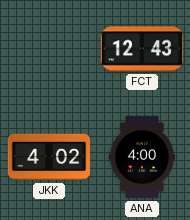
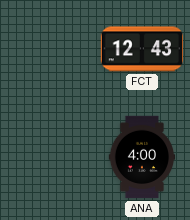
JKK: 4:02 -> none (49, 157)
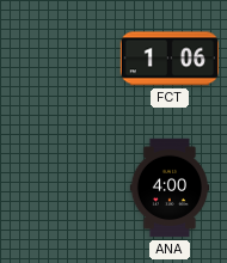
FCT: 12:43 -> 1:06 (168, 59)
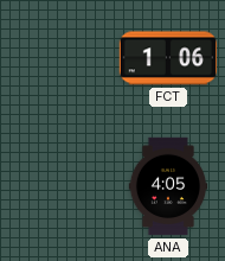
ANA: 4:00 -> 4:05 (168, 186)
